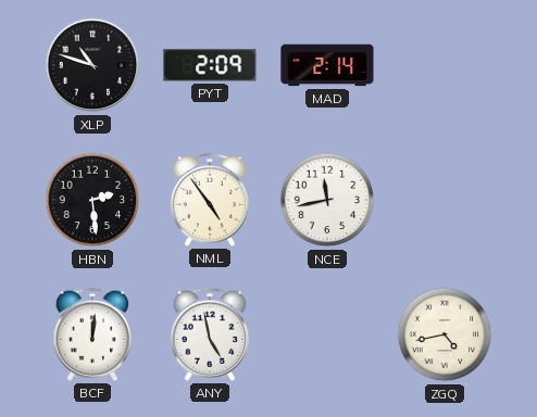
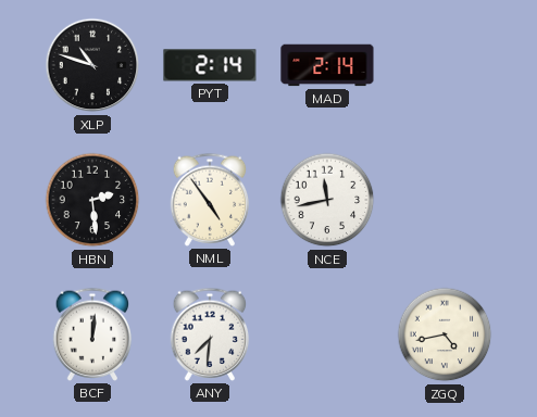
PYT: 2:09 -> 2:14 (210, 65)
ANY: 4:58 -> 7:31 (210, 334)
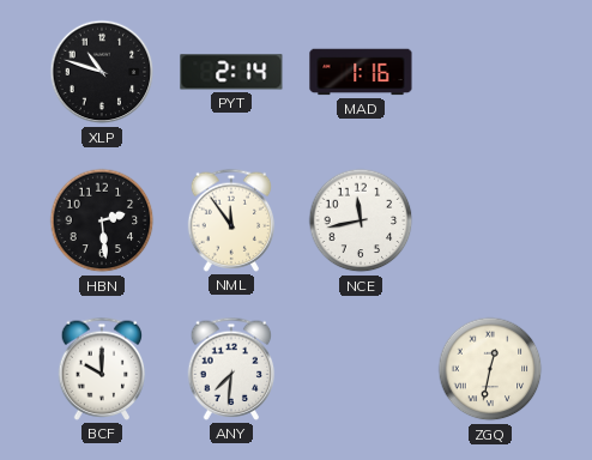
MAD: 2:14 -> 1:16 (361, 72)
NML: 4:54 -> 11:54 (231, 220)
BCF: 12:01 -> 10:00 (102, 369)
ZGQ: 4:43 -> 12:32 (490, 369)
